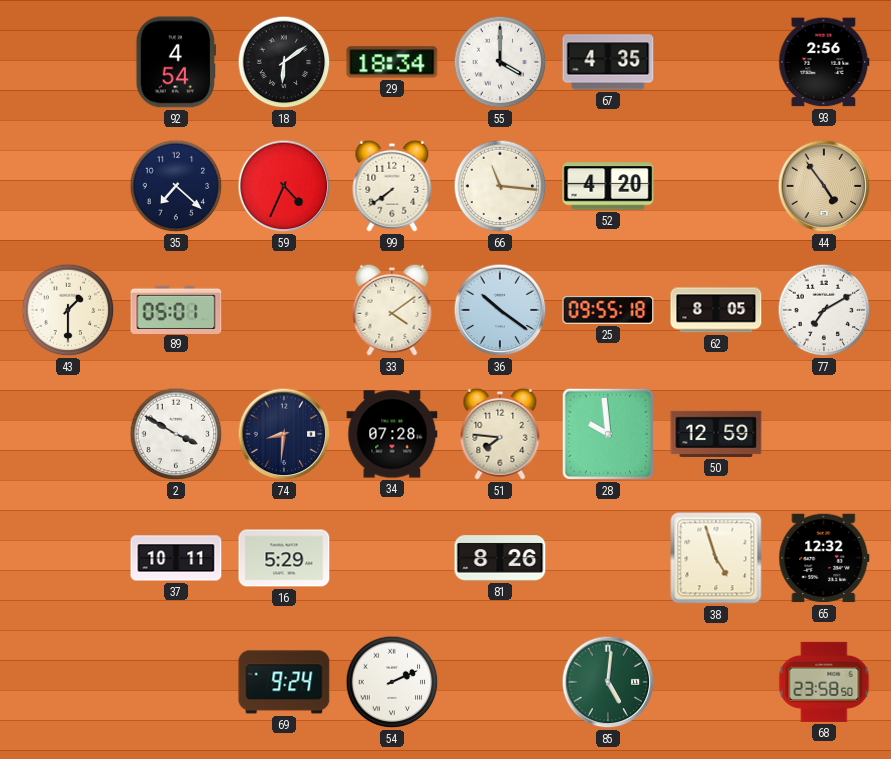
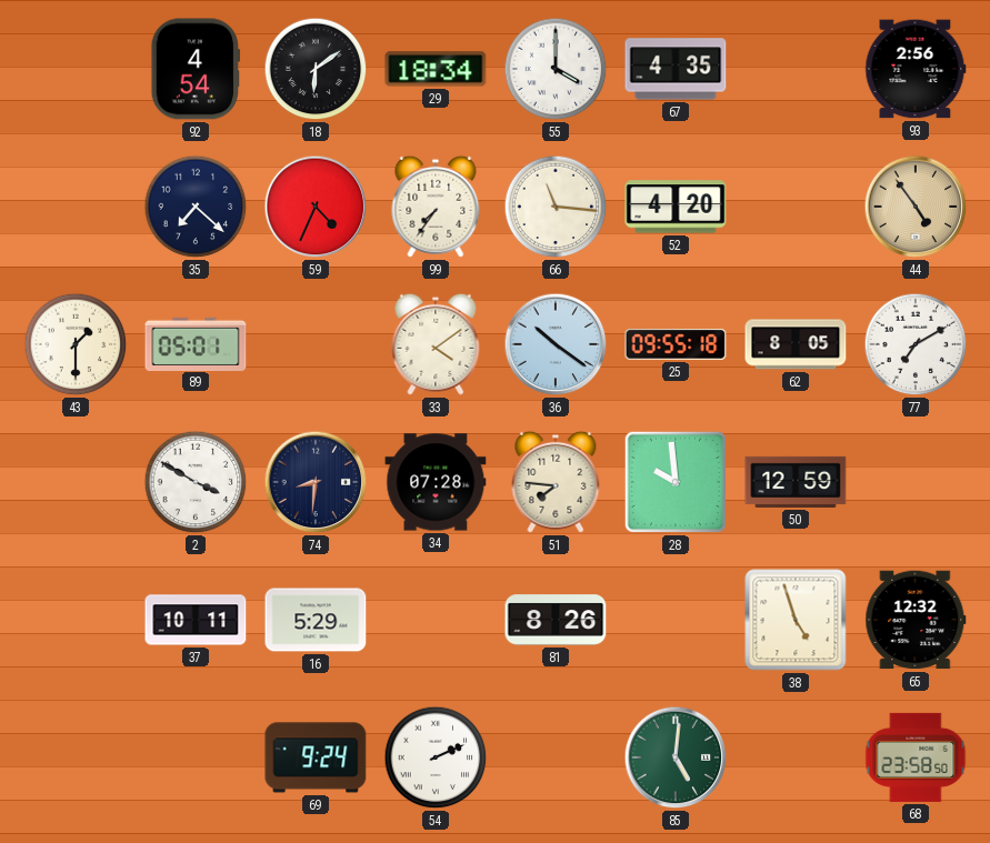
99: 7:39 -> 7:36 (436, 207)
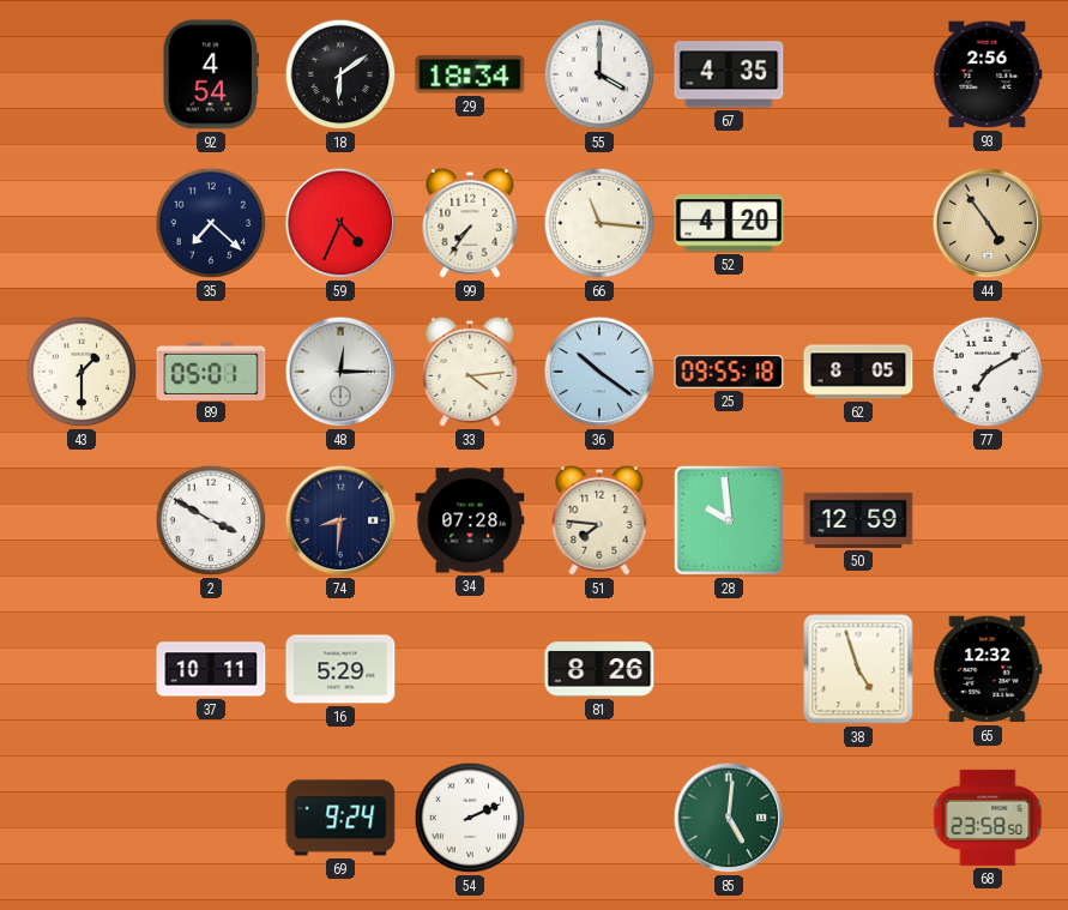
48: none -> 12:15 (340, 372)
33: 4:09 -> 4:14 (470, 372)
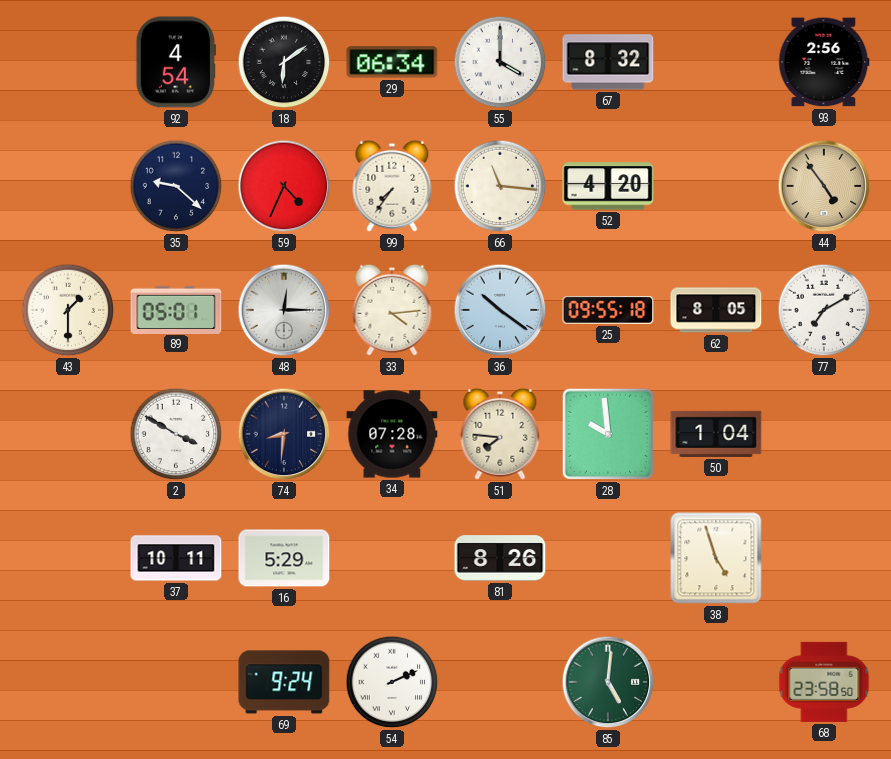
29: 18:34 -> 06:34 (392, 62)
67: 4:35 -> 8:32 (608, 62)
35: 7:22 -> 9:22 (176, 186)
50: 12:59 -> 1:04 (716, 434)
65: 12:32 -> none (988, 669)
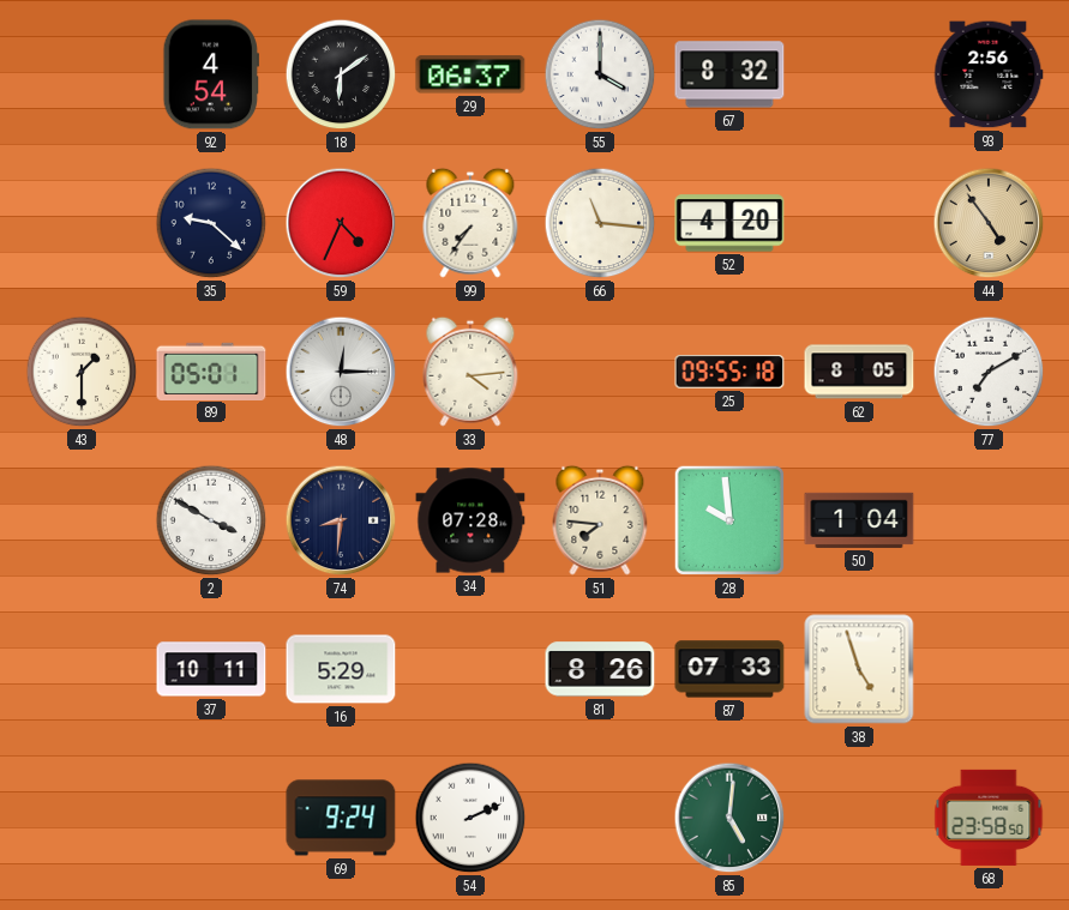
29: 06:34 -> 06:37 (470, 74)
36: 10:21 -> none (500, 310)
87: none -> 07:33 (729, 669)
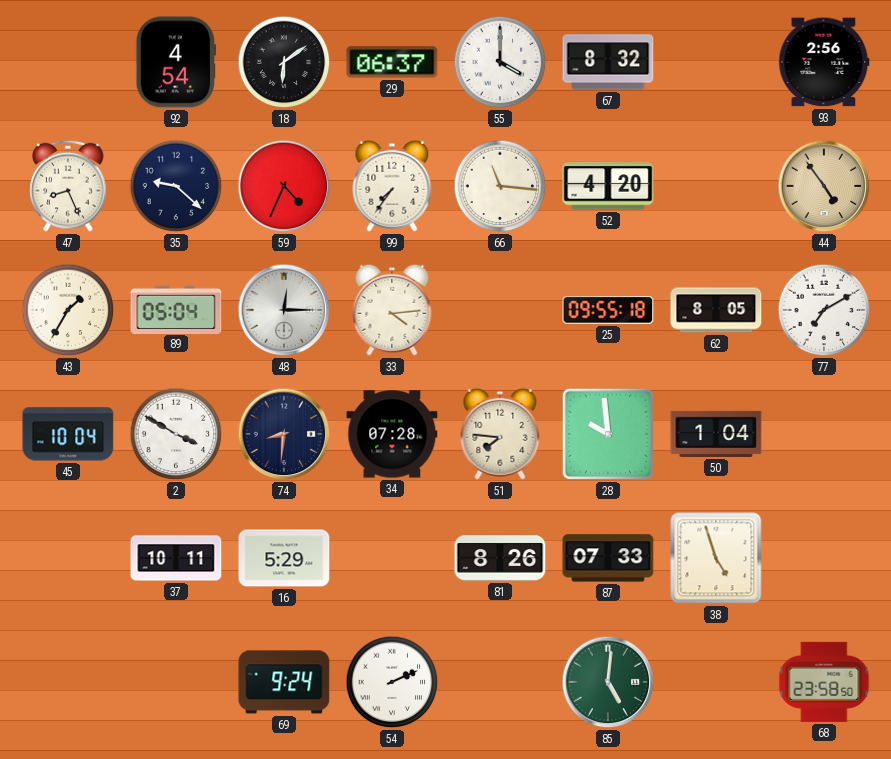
47: none -> 8:26 (68, 186)
43: 1:30 -> 1:35 (68, 310)
89: 05:01 -> 05:04 (176, 309)
45: none -> 10:04 (68, 434)
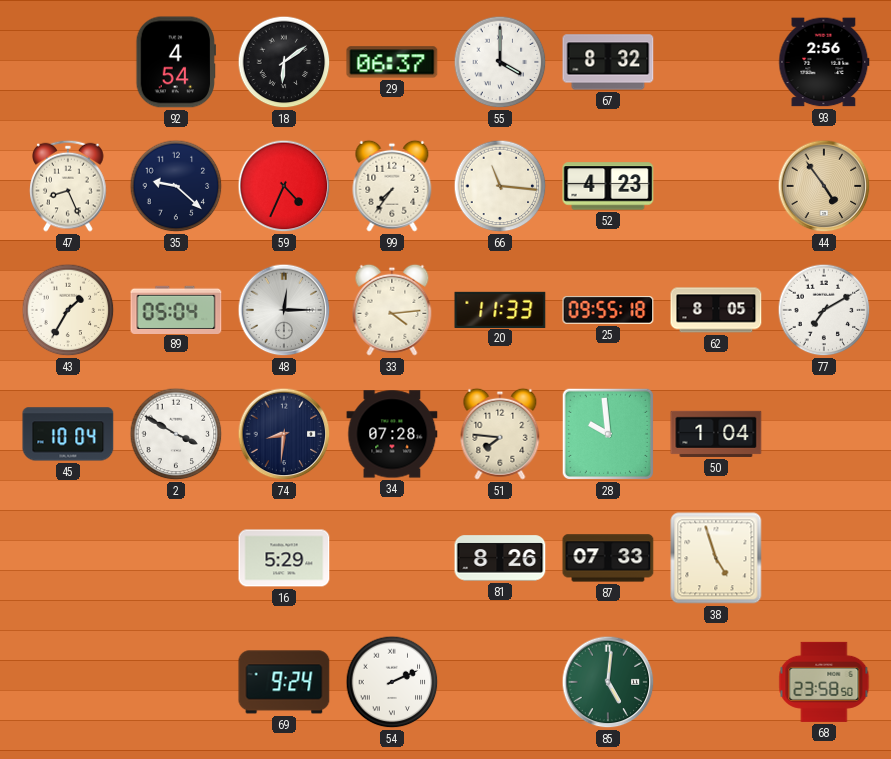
52: 4:20 -> 4:23 (608, 186)
20: none -> 11:33 (500, 309)
37: 10:11 -> none (176, 558)
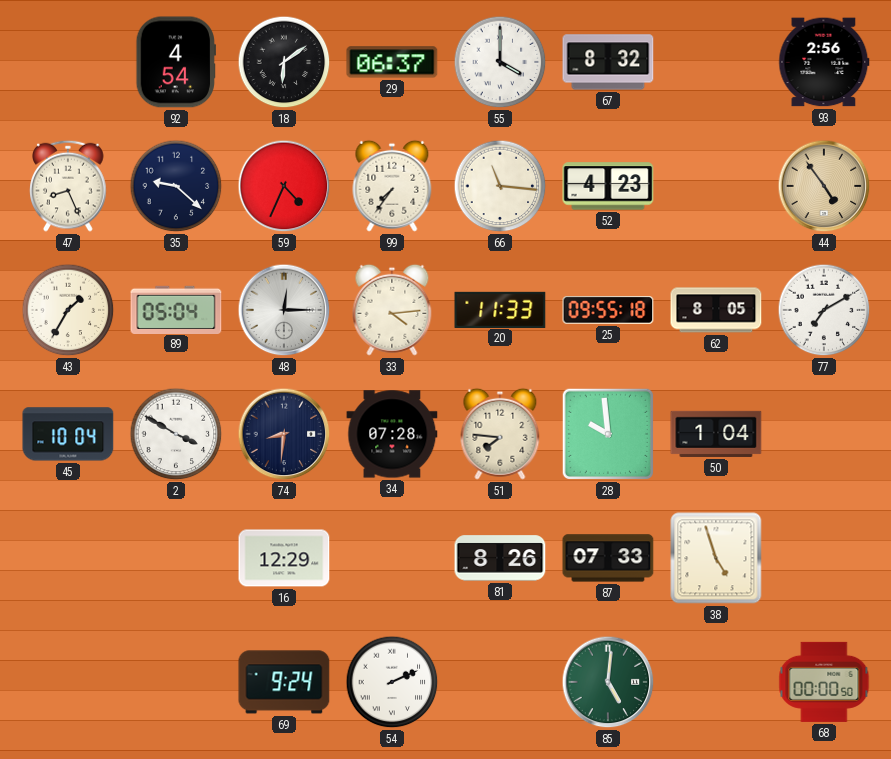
16: 5:29 -> 12:29 (284, 558)
68: 23:58 -> 00:00 (824, 682)
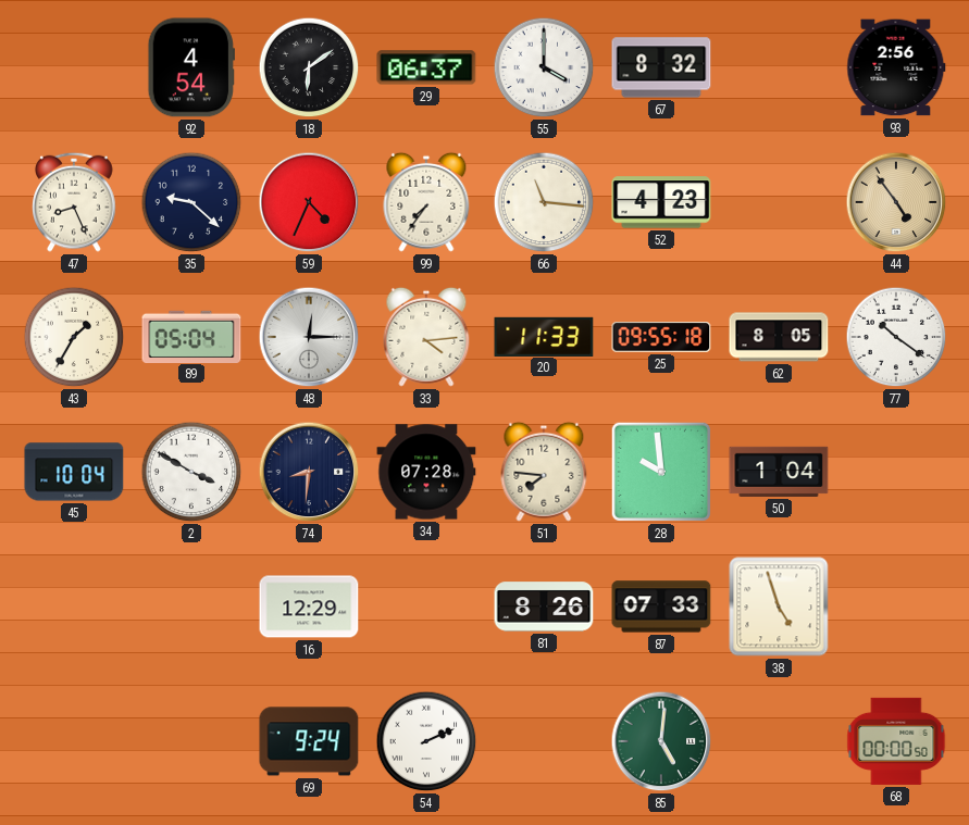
77: 7:10 -> 10:21 (896, 337)
